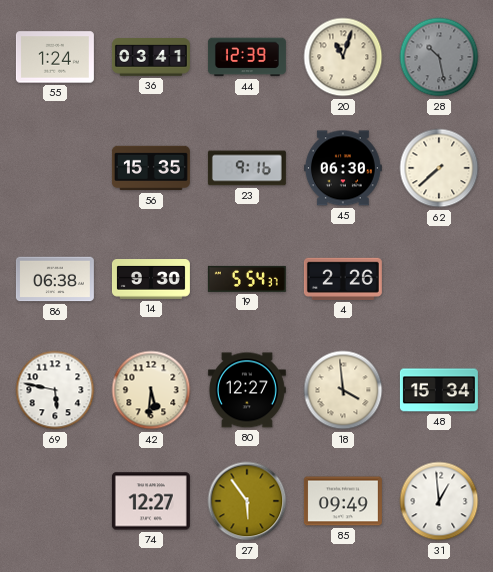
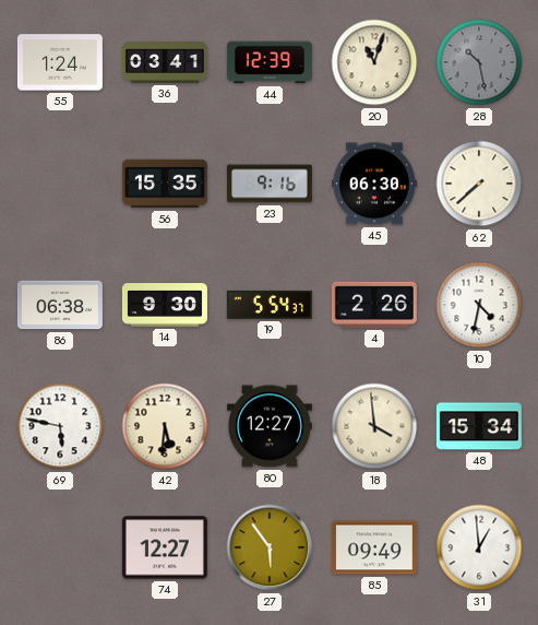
10: none -> 4:32 (479, 305)
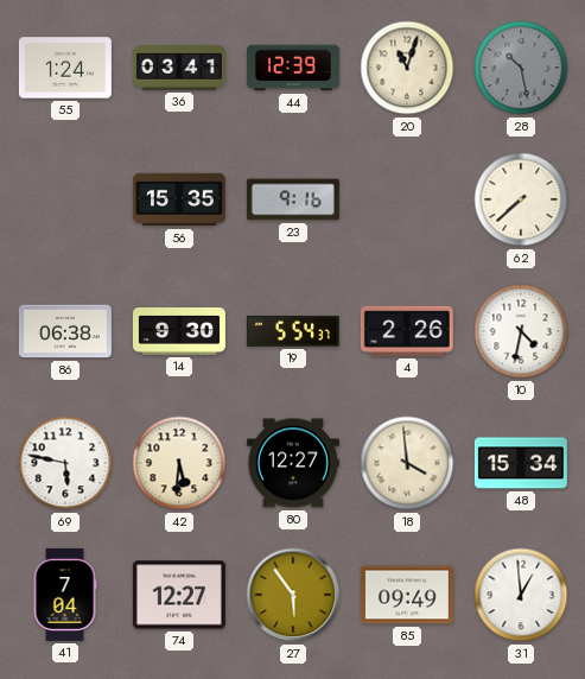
45: 06:30 -> none (374, 184)
41: none -> 7:04 (65, 595)
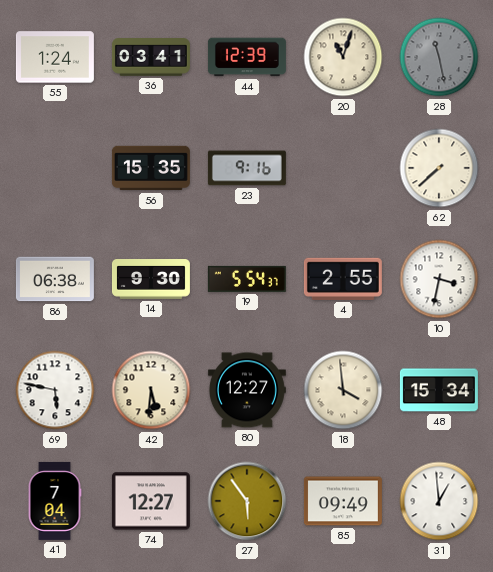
28: 10:28 -> 11:28 (439, 57)
4: 2:26 -> 2:55 (343, 279)
10: 4:32 -> 3:32 (439, 279)
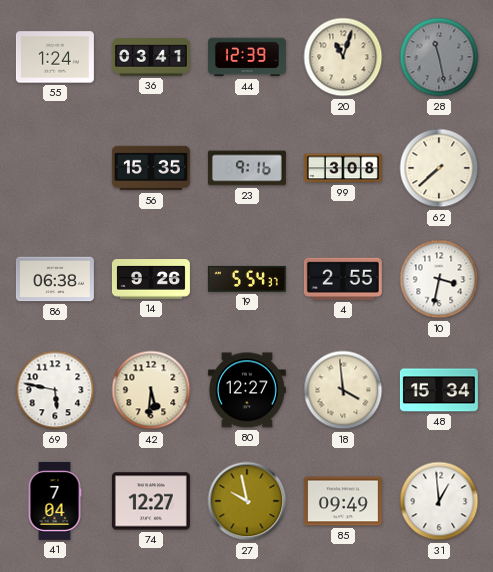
99: none -> 3:08 (343, 168)
14: 9:30 -> 9:26 (151, 280)
27: 5:54 -> 9:58 (247, 501)
